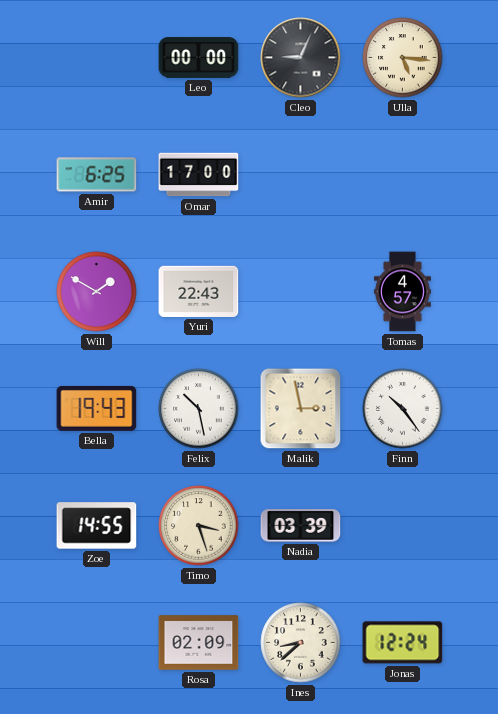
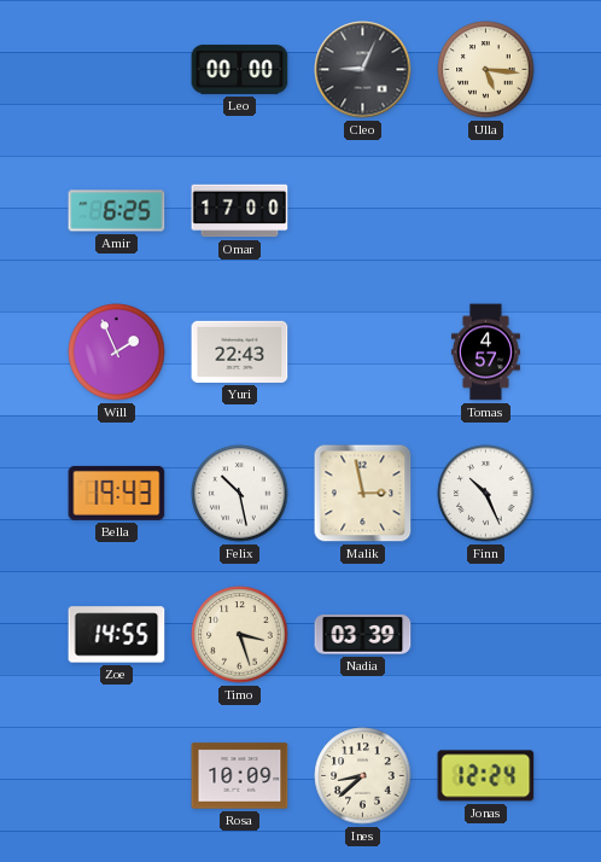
Will: 1:50 -> 1:56 (117, 353)
Finn: 10:24 -> 10:26 (486, 494)
Rosa: 02:09 -> 10:09 (240, 776)
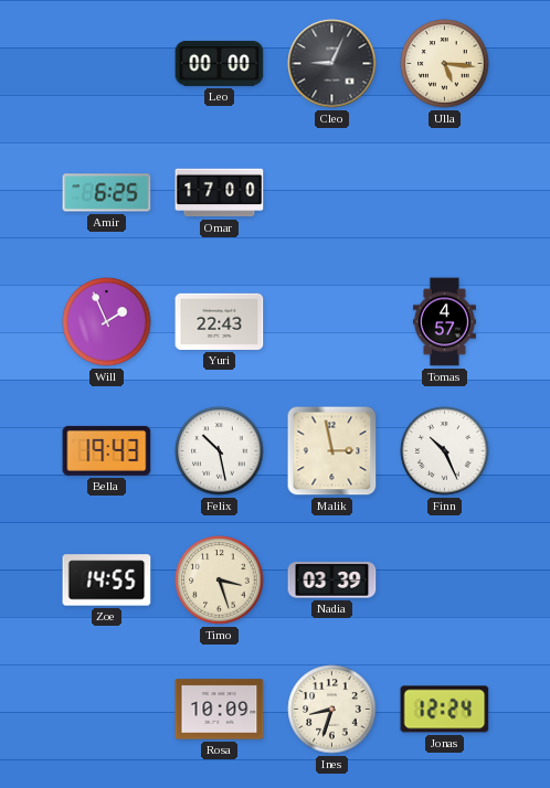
Ines: 8:38 -> 8:33 (332, 710)
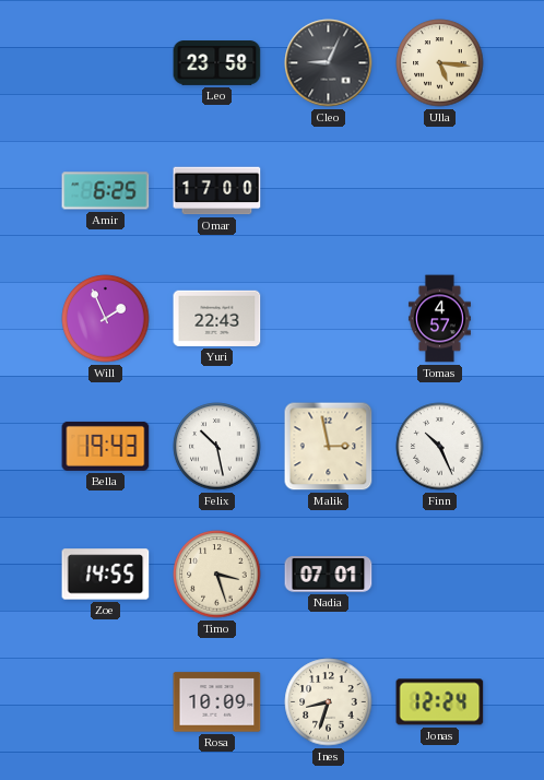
Leo: 00:00 -> 23:58 (217, 63)
Nadia: 03:39 -> 07:01 (329, 575)
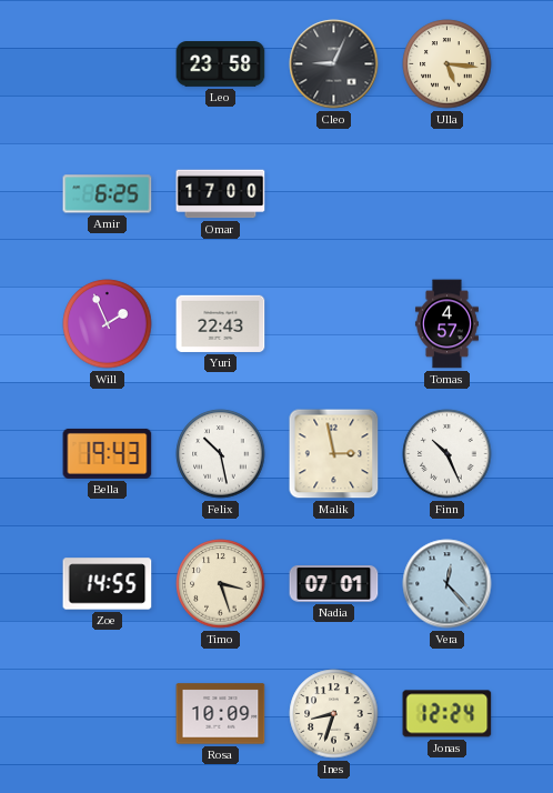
Vera: none -> 12:23 (448, 584)
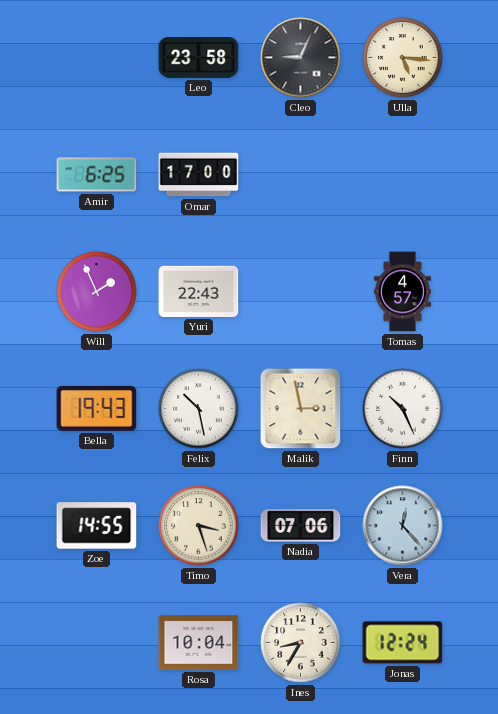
Nadia: 07:01 -> 07:06 (301, 526)
Rosa: 10:09 -> 10:04 (199, 643)
Ines: 8:33 -> 8:35 (301, 643)
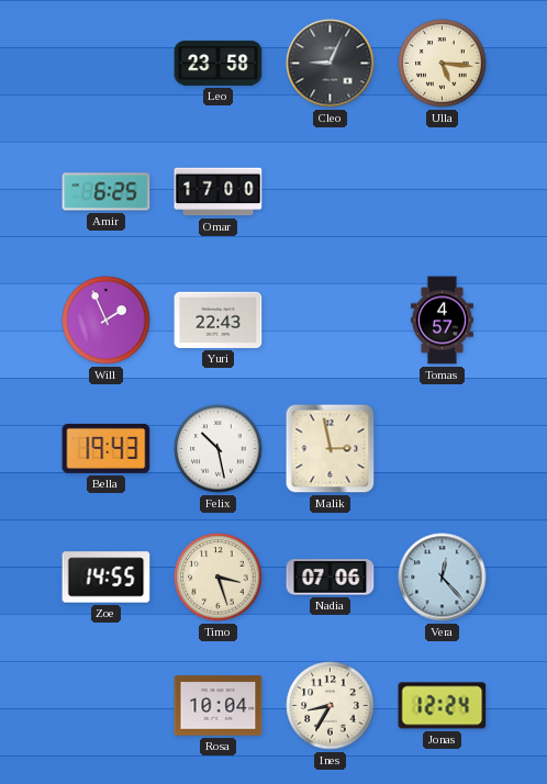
Finn: 10:26 -> none (403, 409)
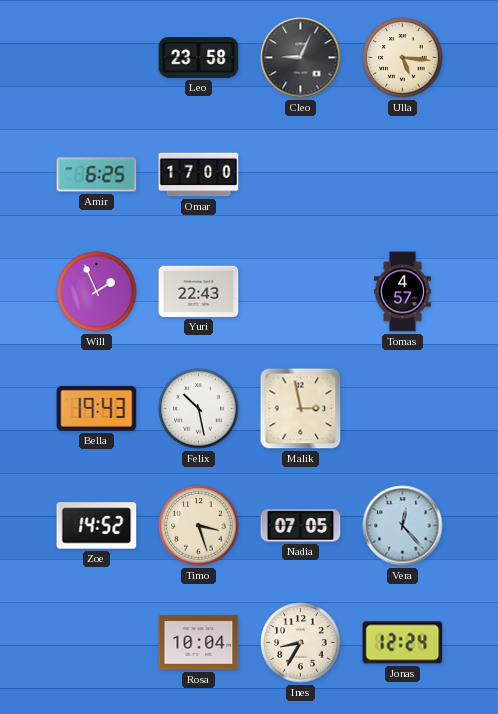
Zoe: 14:55 -> 14:52 (97, 526)
Nadia: 07:06 -> 07:05 (301, 526)
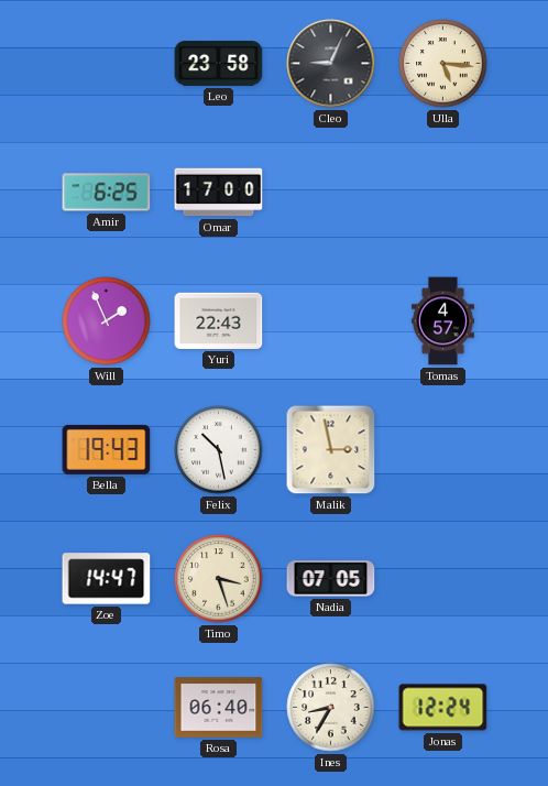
Zoe: 14:52 -> 14:47 (107, 579)
Vera: 12:23 -> none (403, 526)
Rosa: 10:04 -> 06:40 (219, 708)
